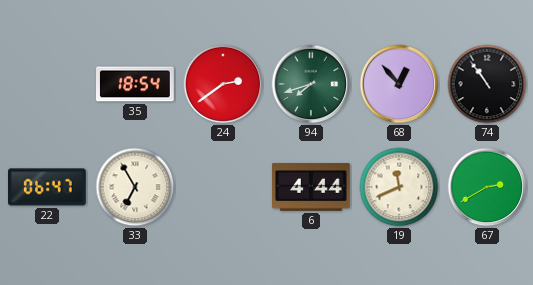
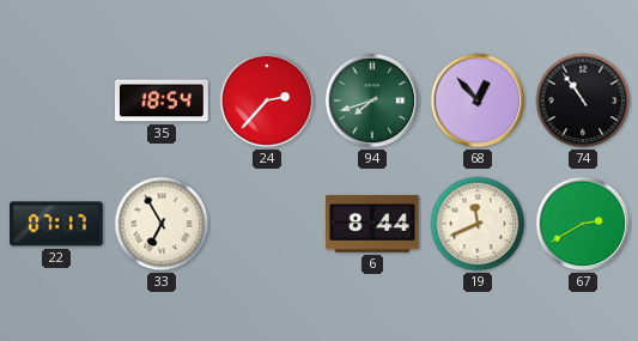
24: 2:39 -> 2:37 (267, 101)
22: 06:47 -> 07:17 (57, 224)
6: 4:44 -> 8:44 (373, 225)
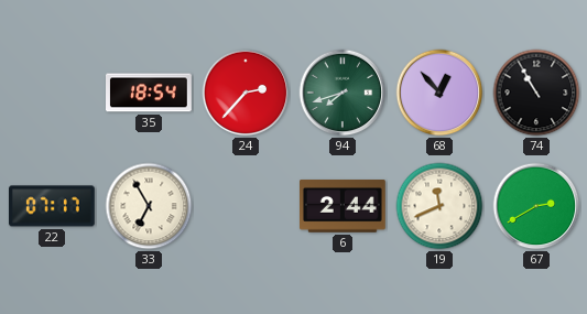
74: 10:54 -> 10:55 (536, 93)
6: 8:44 -> 2:44 (344, 207)
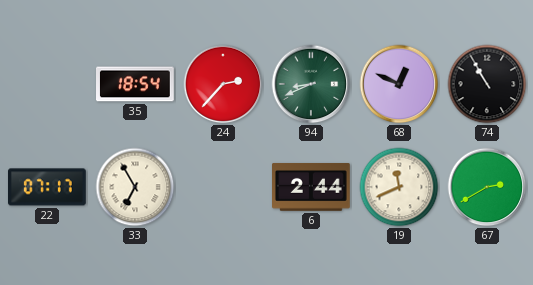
94: 7:42 -> 8:41 (311, 84)
68: 12:53 -> 12:49 (399, 84)
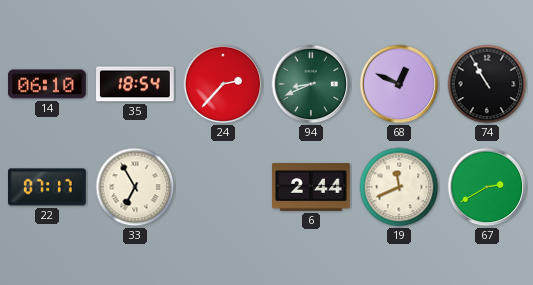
14: none -> 06:10 (48, 84)
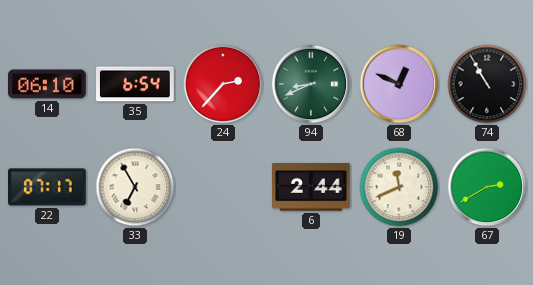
35: 18:54 -> 6:54 (136, 84)
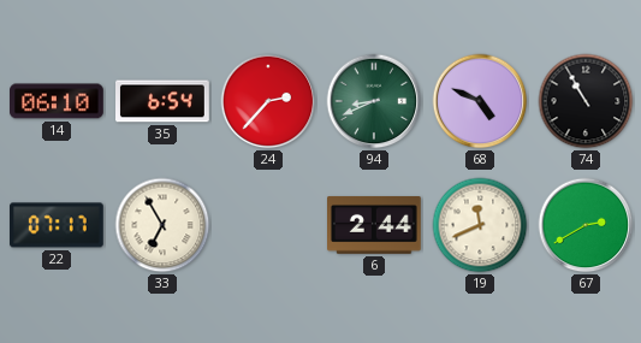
68: 12:49 -> 4:49 (480, 101)
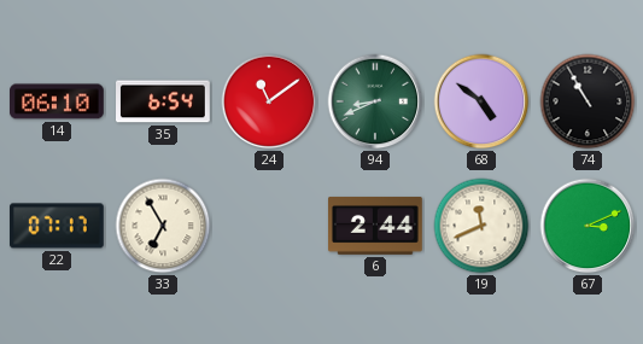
24: 2:37 -> 11:09 (269, 101)
68: 4:49 -> 4:51 (481, 101)
67: 2:40 -> 3:11 (588, 226)
